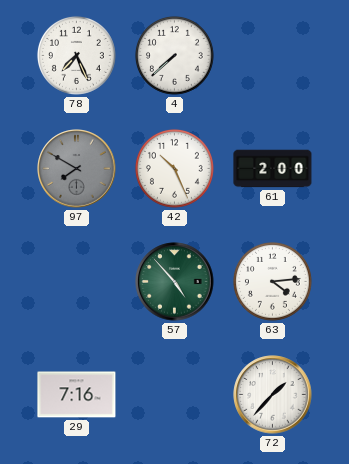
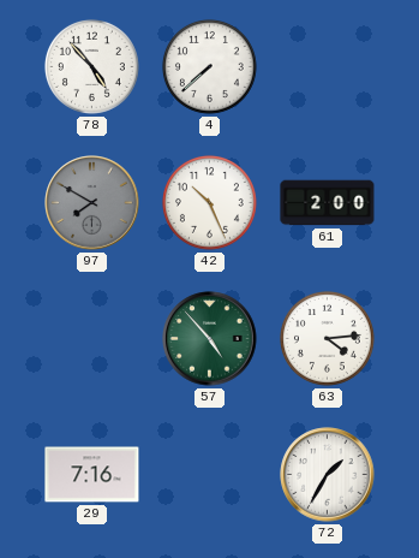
78: 7:26 -> 4:53 (91, 66)
72: 1:37 -> 1:35 (328, 475)
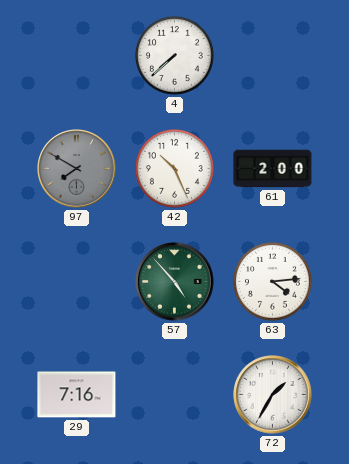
78: 4:53 -> none (91, 66)
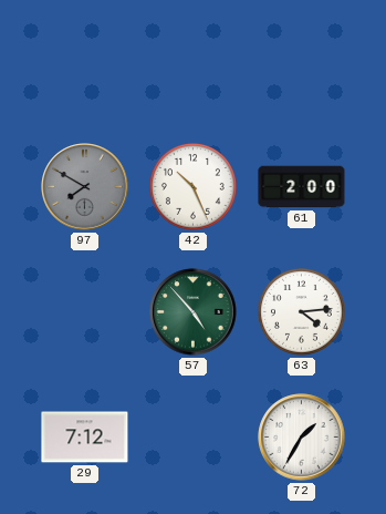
4: 7:38 -> none (174, 55)
29: 7:16 -> 7:12 (85, 438)
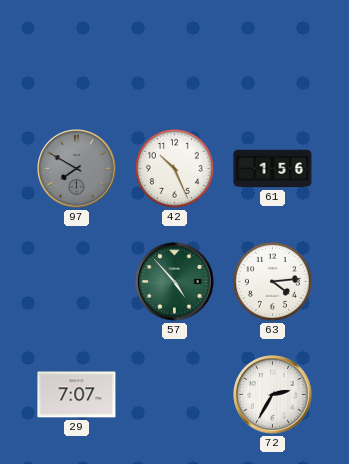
61: 2:00 -> 1:56 (273, 169)
29: 7:12 -> 7:07 (77, 395)
72: 1:35 -> 2:35 (273, 395)
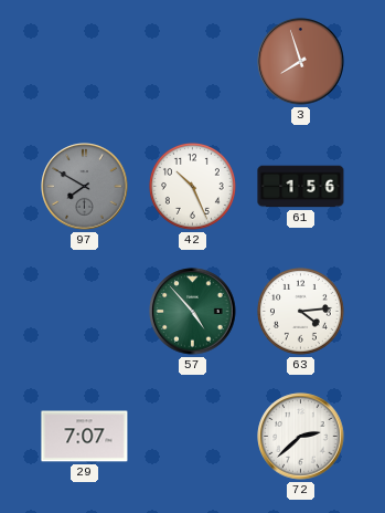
3: none -> 7:57 (301, 62)
72: 2:35 -> 2:38 (301, 437)
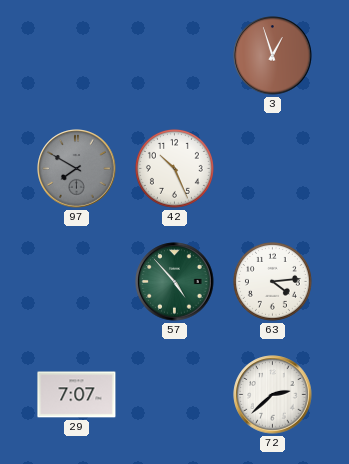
3: 7:57 -> 12:57 (273, 56)
61: 1:56 -> none (301, 187)
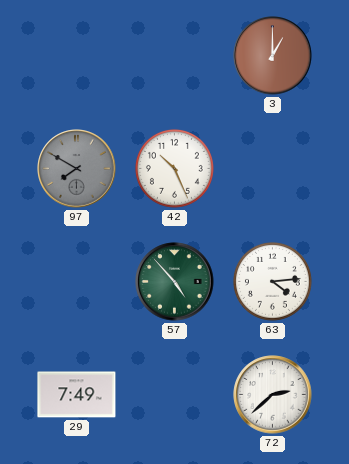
3: 12:57 -> 1:00 (273, 56)
29: 7:07 -> 7:49 (77, 395)
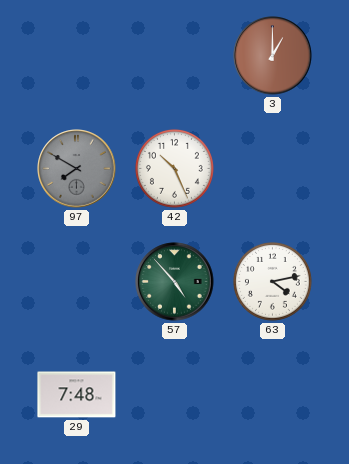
63: 4:14 -> 4:13 (272, 281)
29: 7:49 -> 7:48 (77, 395)
72: 2:38 -> none (273, 395)
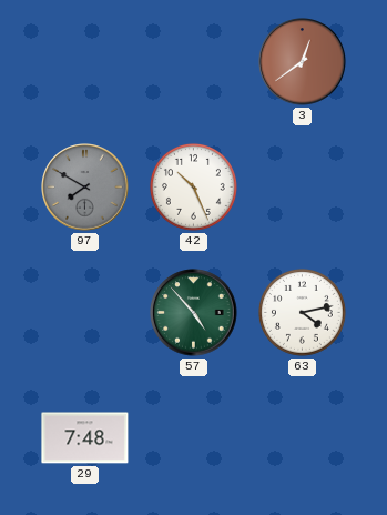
3: 1:00 -> 12:39 (303, 62)
